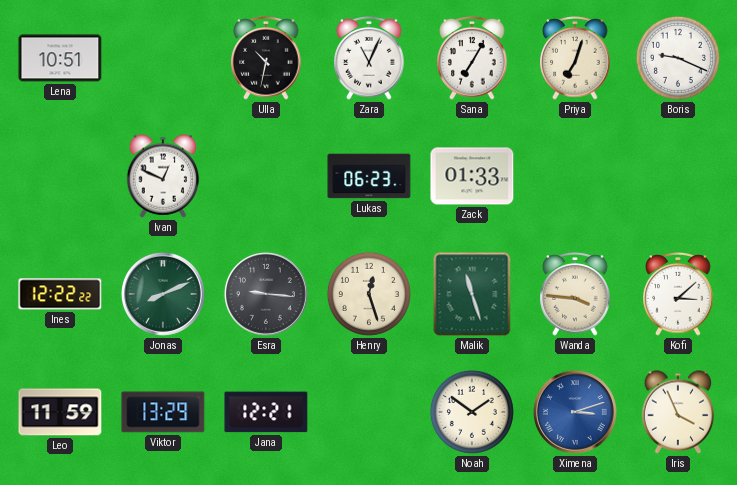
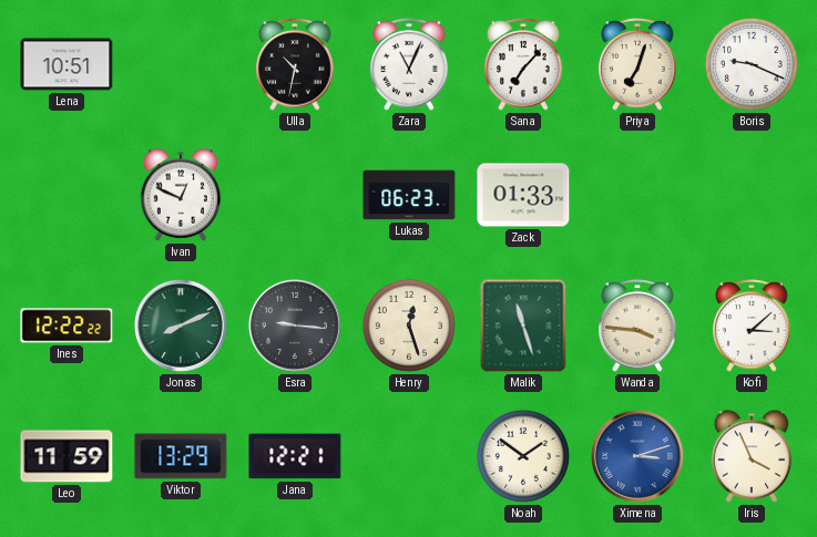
Sana: 7:05 -> 7:07 (523, 64)
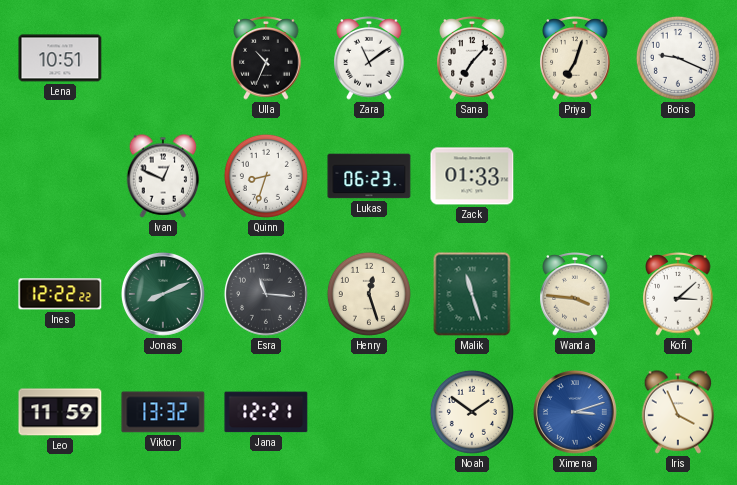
Ulla: 10:32 -> 10:34 (266, 58)
Zara: 11:04 -> 11:09 (369, 58)
Quinn: none -> 8:33 (266, 176)
Esra: 9:16 -> 11:16 (266, 294)
Viktor: 13:29 -> 13:32 (163, 412)
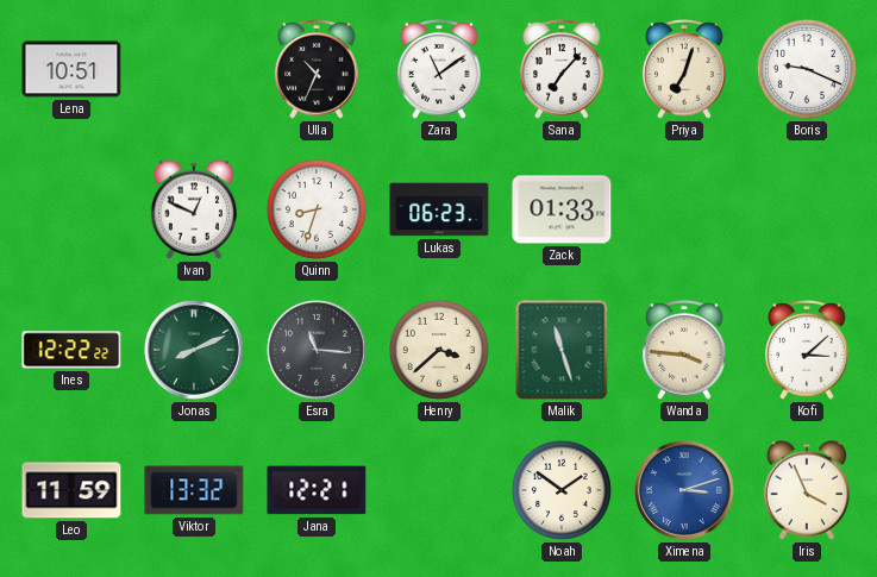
Henry: 12:27 -> 3:38 (439, 350)
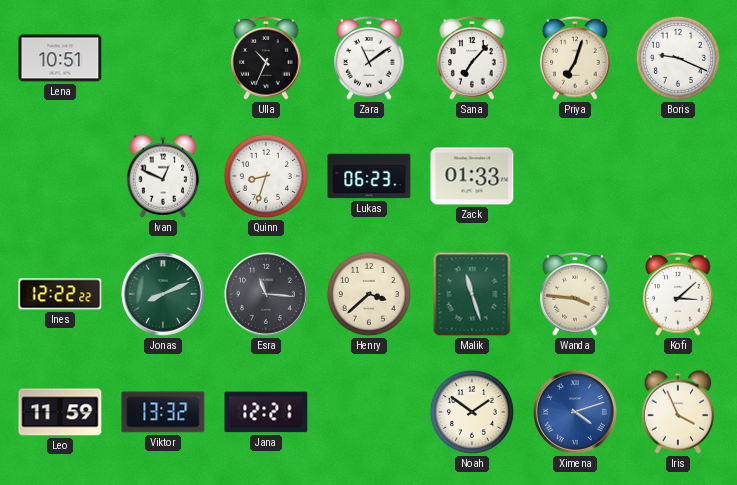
Ximena: 3:12 -> 4:12 (575, 412)
